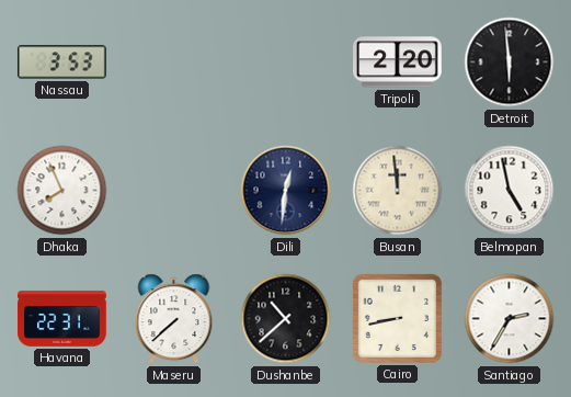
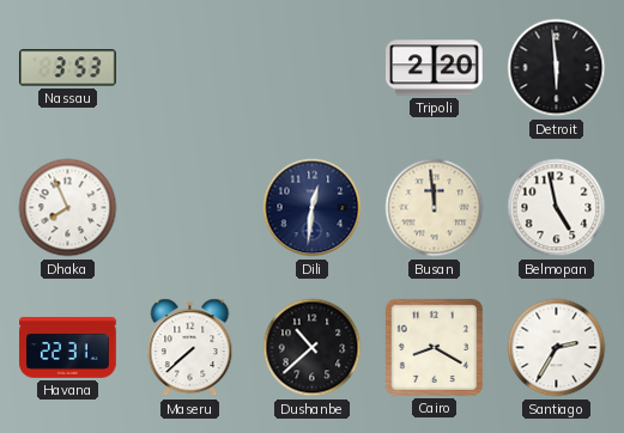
Cairo: 8:43 -> 8:20 (434, 347)
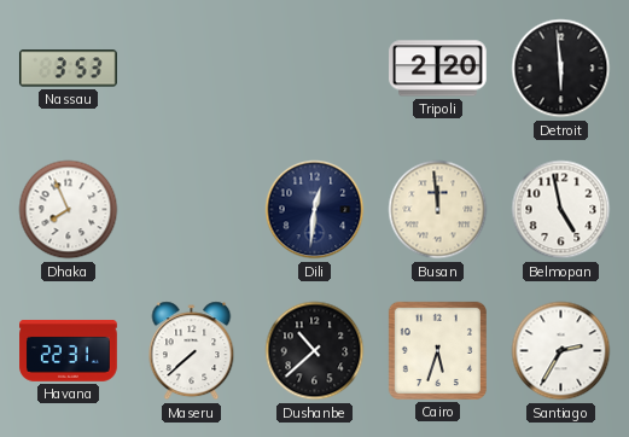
Cairo: 8:20 -> 5:33 (437, 350)
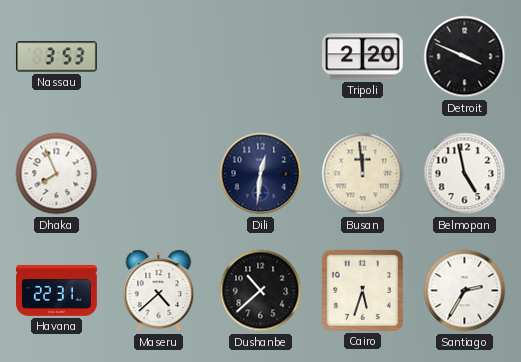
Detroit: 5:59 -> 3:49 (465, 57)
Maseru: 7:38 -> 4:38 (159, 291)
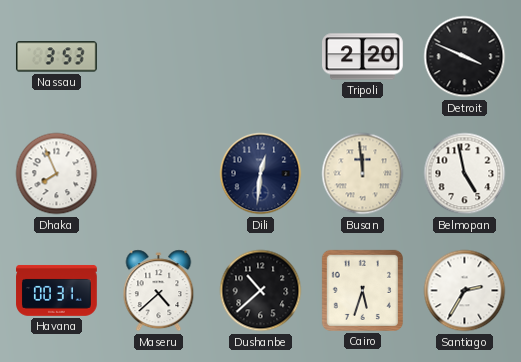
Havana: 22:31 -> 00:31 (57, 290)
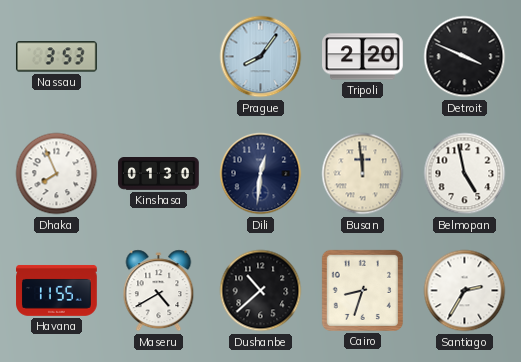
Prague: none -> 8:06 (261, 57)
Kinshasa: none -> 01:30 (159, 174)
Havana: 00:31 -> 11:55 (57, 290)
Maseru: 4:38 -> 4:40 (159, 291)
Cairo: 5:33 -> 8:33 (362, 290)
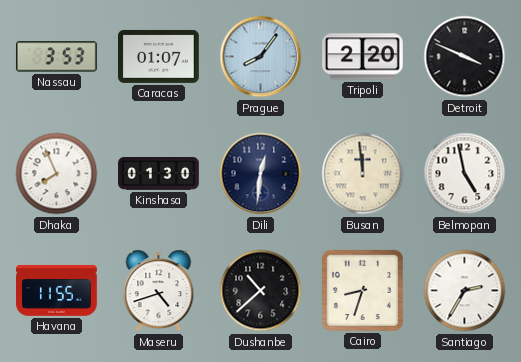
Caracas: none -> 01:07 (159, 56)
Maseru: 4:40 -> 4:42 (159, 291)
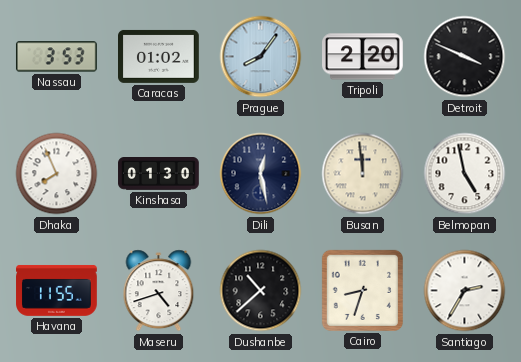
Caracas: 01:07 -> 01:02 (159, 56)
Dili: 12:31 -> 12:28 (261, 174)
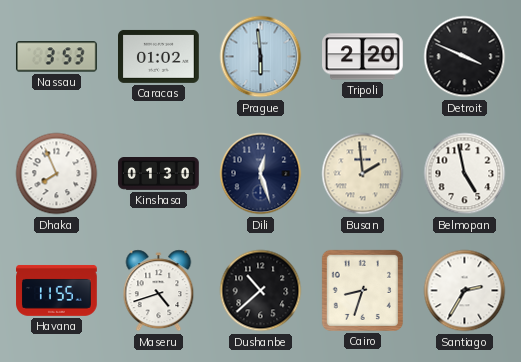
Prague: 8:06 -> 5:59 (261, 57)
Dili: 12:28 -> 12:27 (261, 174)
Busan: 11:59 -> 1:59 (363, 174)
